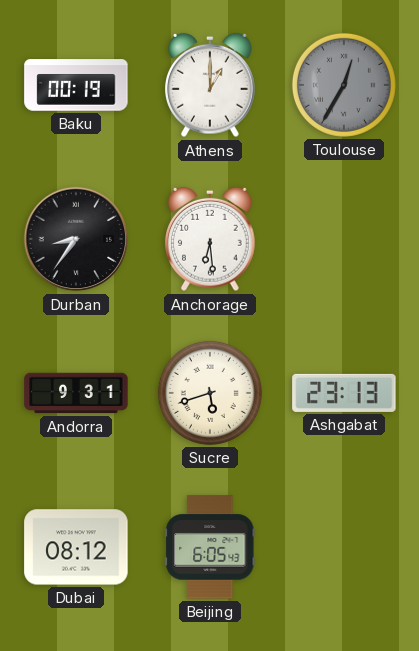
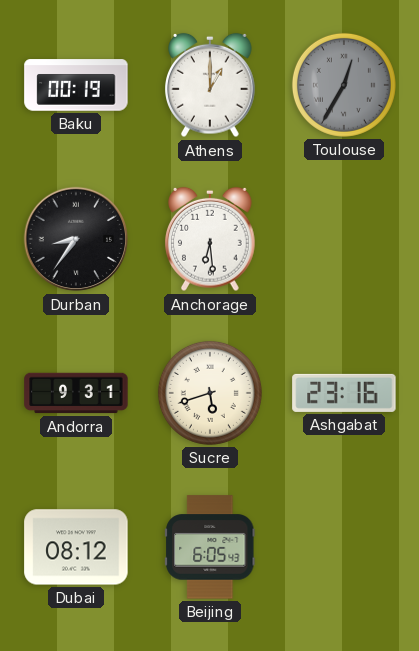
Ashgabat: 23:13 -> 23:16 (344, 393)
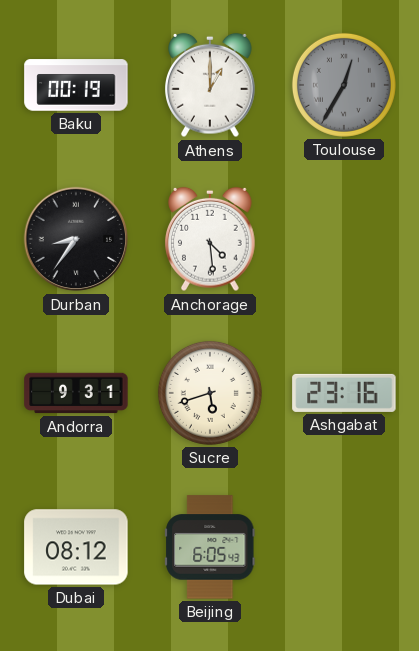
Anchorage: 6:29 -> 4:29 (210, 239)
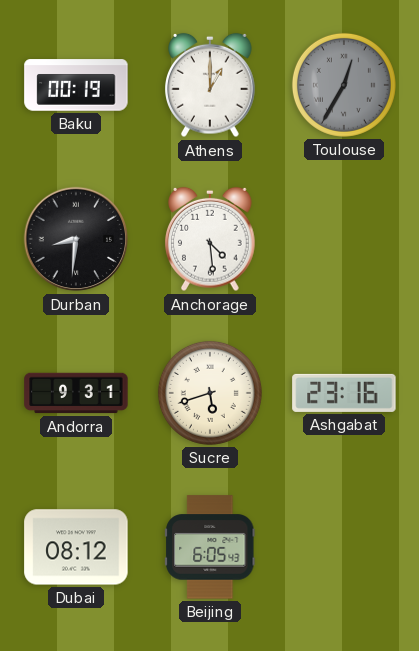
Durban: 8:36 -> 8:31 (76, 239)
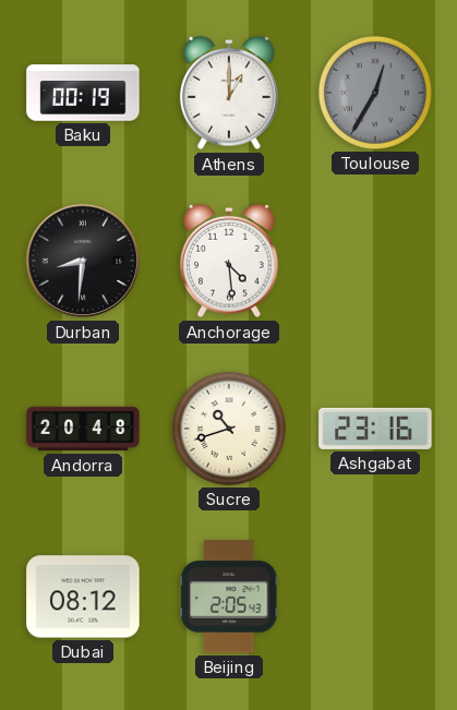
Andorra: 9:31 -> 20:48 (83, 429)
Sucre: 5:42 -> 10:42 (229, 429)
Beijing: 6:05 -> 2:05 (230, 597)
